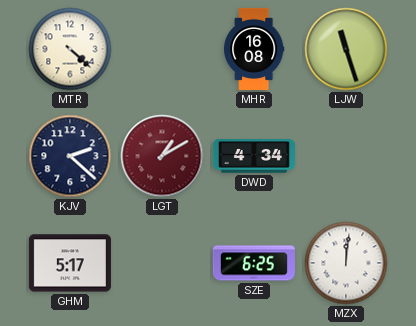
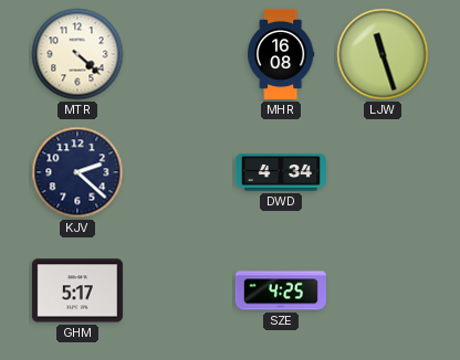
LGT: 1:10 -> none (162, 156)
SZE: 6:25 -> 4:25 (281, 290)
MZX: 12:01 -> none (346, 263)
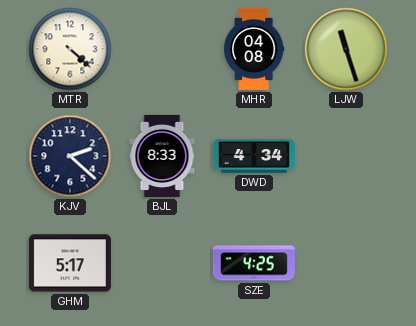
MHR: 16:08 -> 04:08 (254, 49)
BJL: none -> 8:33 (162, 156)
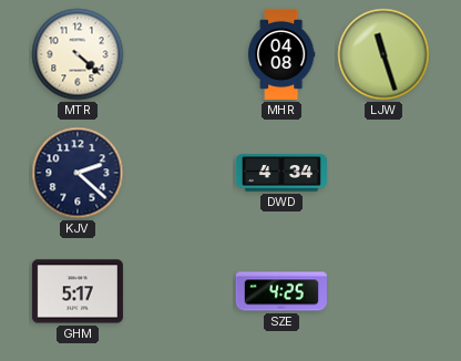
BJL: 8:33 -> none (162, 156)
